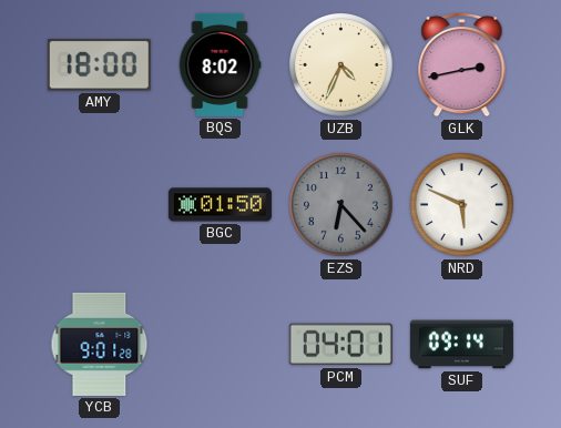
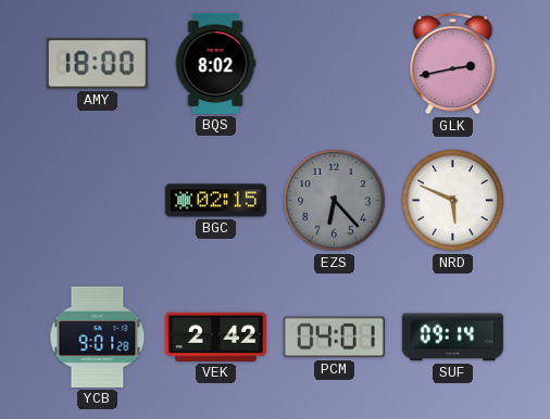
UZB: 4:34 -> none (341, 65)
BGC: 01:50 -> 02:15 (215, 201)
VEK: none -> 2:42 (215, 337)
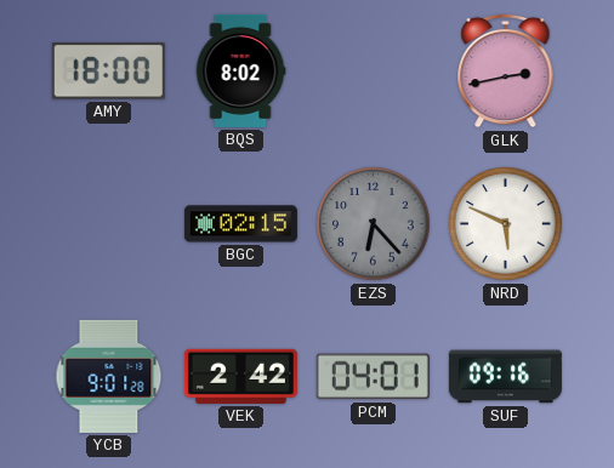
SUF: 09:14 -> 09:16 (505, 377)
